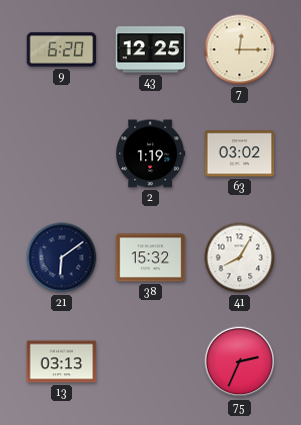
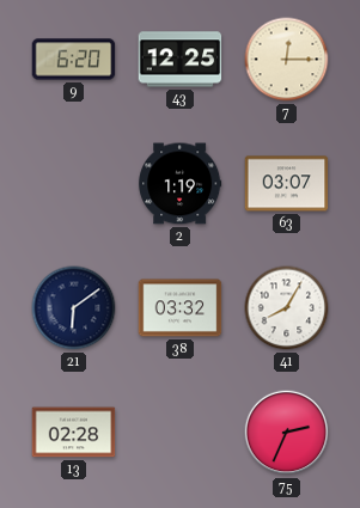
63: 03:02 -> 03:07 (287, 184)
38: 15:32 -> 03:32 (181, 308)
13: 03:13 -> 02:28 (74, 433)
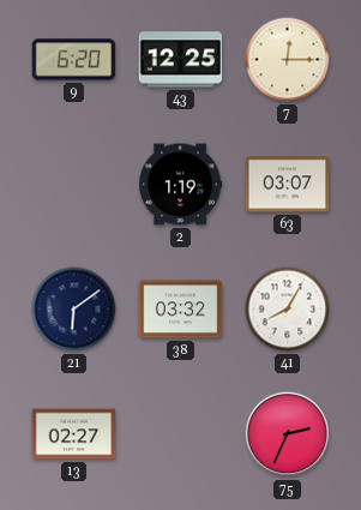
13: 02:28 -> 02:27 (74, 434)
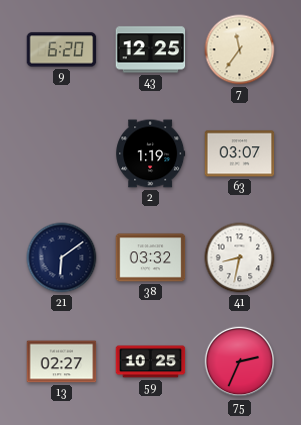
7: 12:15 -> 11:36 (240, 50)
41: 8:05 -> 8:32 (240, 258)
59: none -> 10:25 (151, 362)
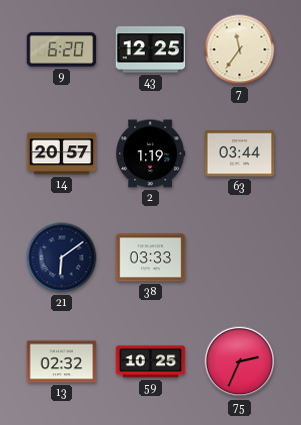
14: none -> 20:57 (62, 154)
63: 03:07 -> 03:44 (240, 154)
38: 03:32 -> 03:33 (151, 258)
41: 8:32 -> none (240, 258)
13: 02:27 -> 02:32 (62, 362)
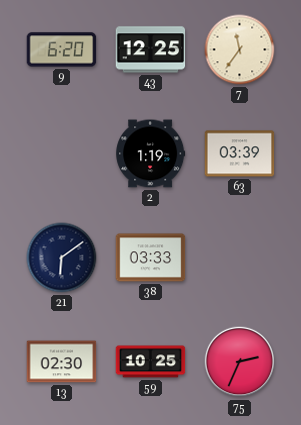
14: 20:57 -> none (62, 154)
63: 03:44 -> 03:39 (240, 154)
13: 02:32 -> 02:30 (62, 362)
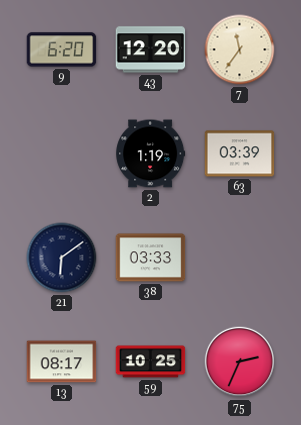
43: 12:25 -> 12:20 (151, 50)
13: 02:30 -> 08:17 (62, 362)
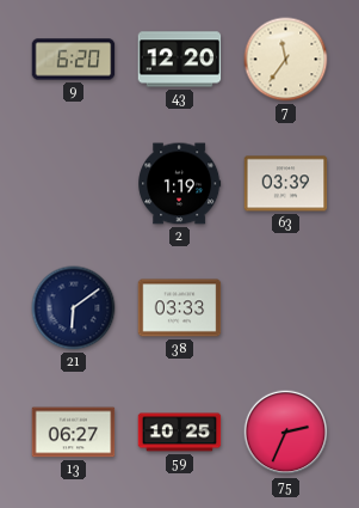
13: 08:17 -> 06:27 (74, 433)
